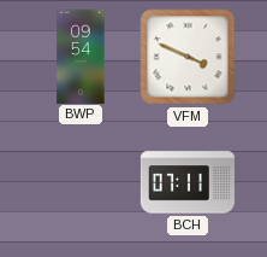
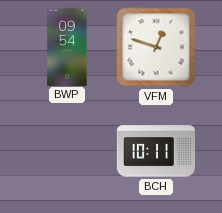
VFM: 3:49 -> 12:48 (156, 47)
BCH: 07:11 -> 10:11 (156, 151)
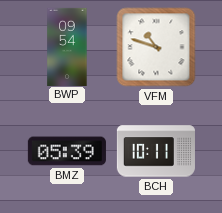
VFM: 12:48 -> 10:48 (156, 47)
BMZ: none -> 05:39 (67, 151)
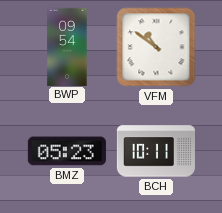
VFM: 10:48 -> 10:51 (156, 47)
BMZ: 05:39 -> 05:23 (67, 151)
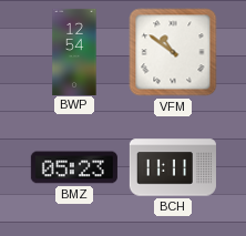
BWP: 09:54 -> 12:54 (74, 51)
BCH: 10:11 -> 11:11 (173, 167)
